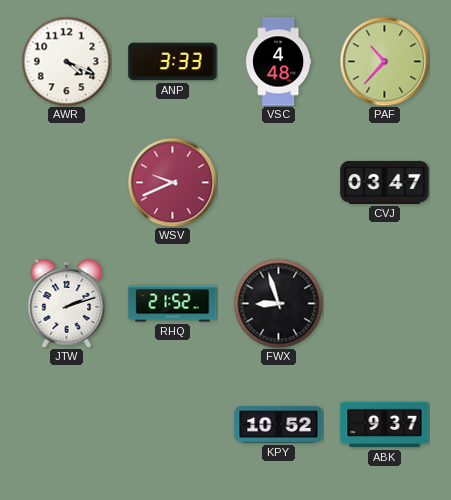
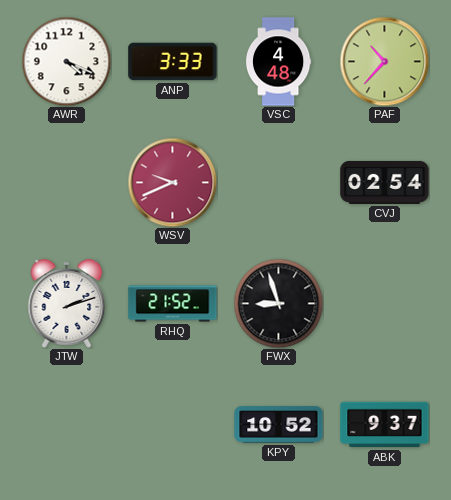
CVJ: 03:47 -> 02:54 (385, 182)
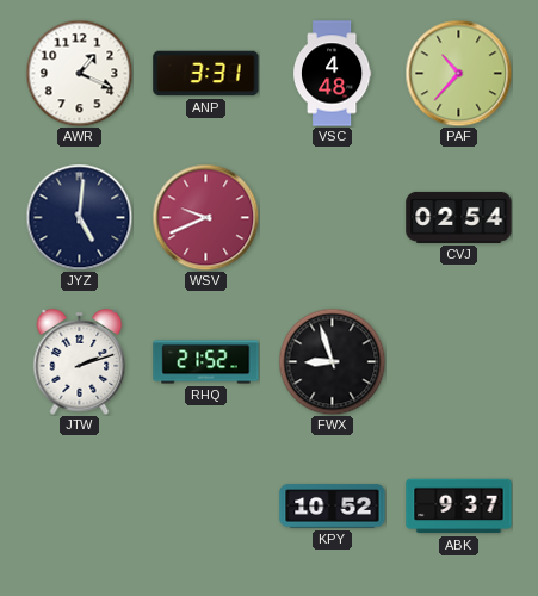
AWR: 4:19 -> 1:19 (79, 73)
ANP: 3:33 -> 3:31 (206, 74)
JYZ: none -> 5:01 (79, 217)
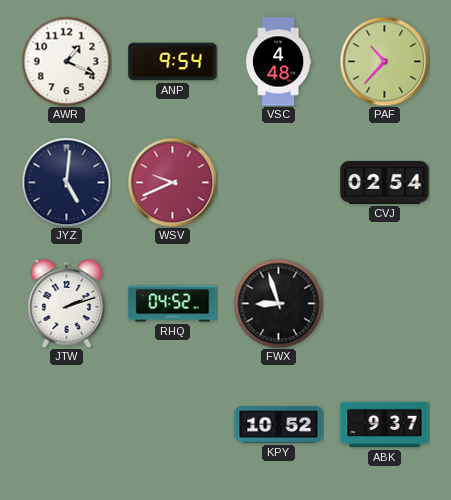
ANP: 3:31 -> 9:54 (173, 62)
RHQ: 21:52 -> 04:52 (173, 304)
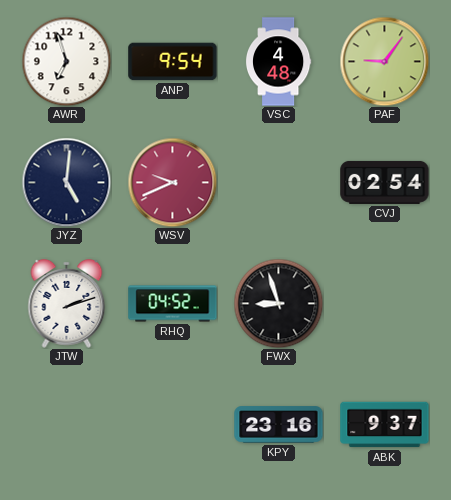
AWR: 1:19 -> 6:57 (66, 61)
PAF: 10:37 -> 9:06 (384, 61)
KPY: 10:52 -> 23:16 (279, 425)
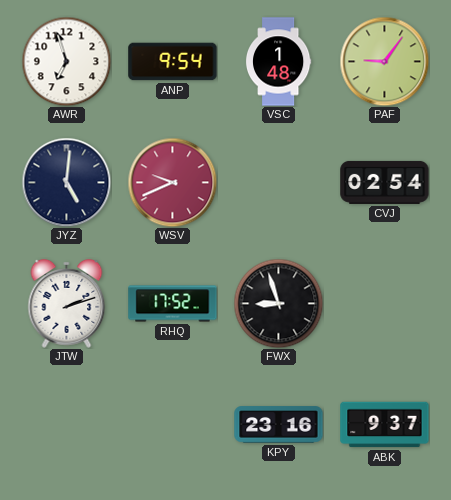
VSC: 4:48 -> 1:48 (278, 62)
RHQ: 04:52 -> 17:52 (173, 304)
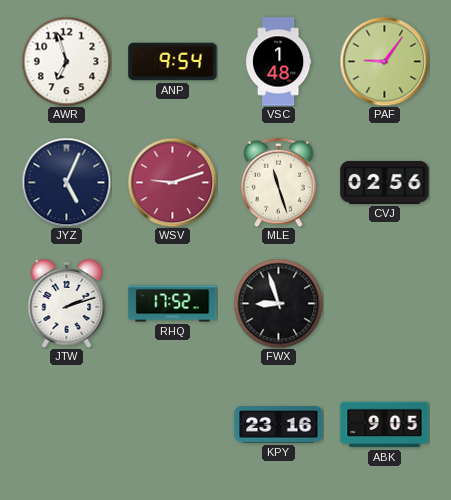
JYZ: 5:01 -> 5:04 (66, 182)
WSV: 9:41 -> 9:12 (172, 182)
MLE: none -> 11:27 (279, 182)
CVJ: 02:54 -> 02:56 (385, 182)
ABK: 9:37 -> 9:05 (385, 425)
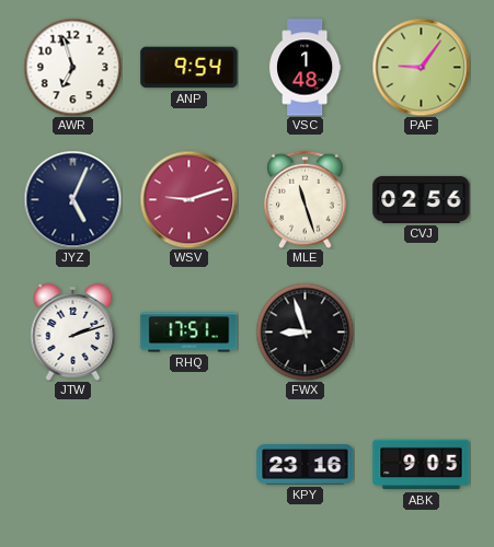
RHQ: 17:52 -> 17:51 (189, 333)
